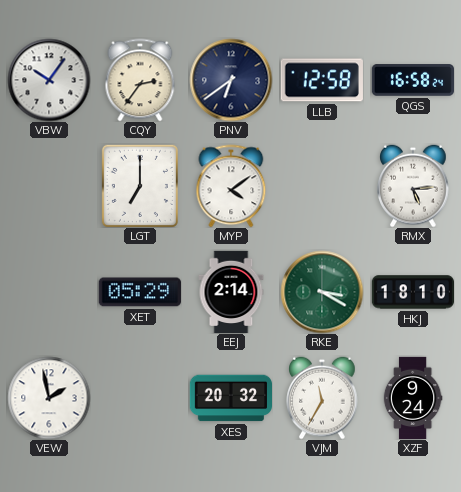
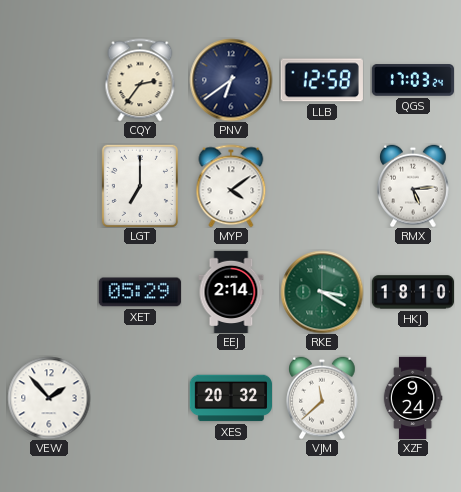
VBW: 10:06 -> none (49, 80)
QGS: 16:58 -> 17:03 (412, 80)
VEW: 1:58 -> 1:53 (49, 398)
VJM: 11:35 -> 11:38 (322, 398)
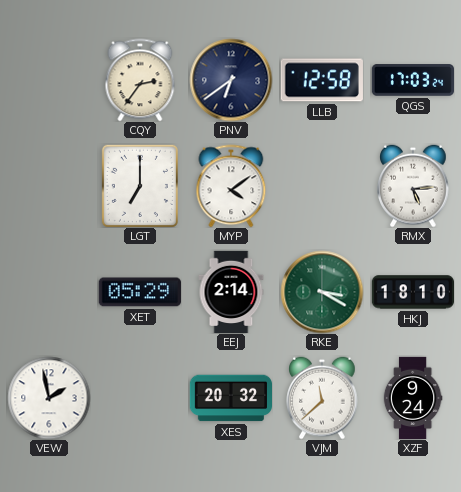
VEW: 1:53 -> 1:58 (49, 398)
